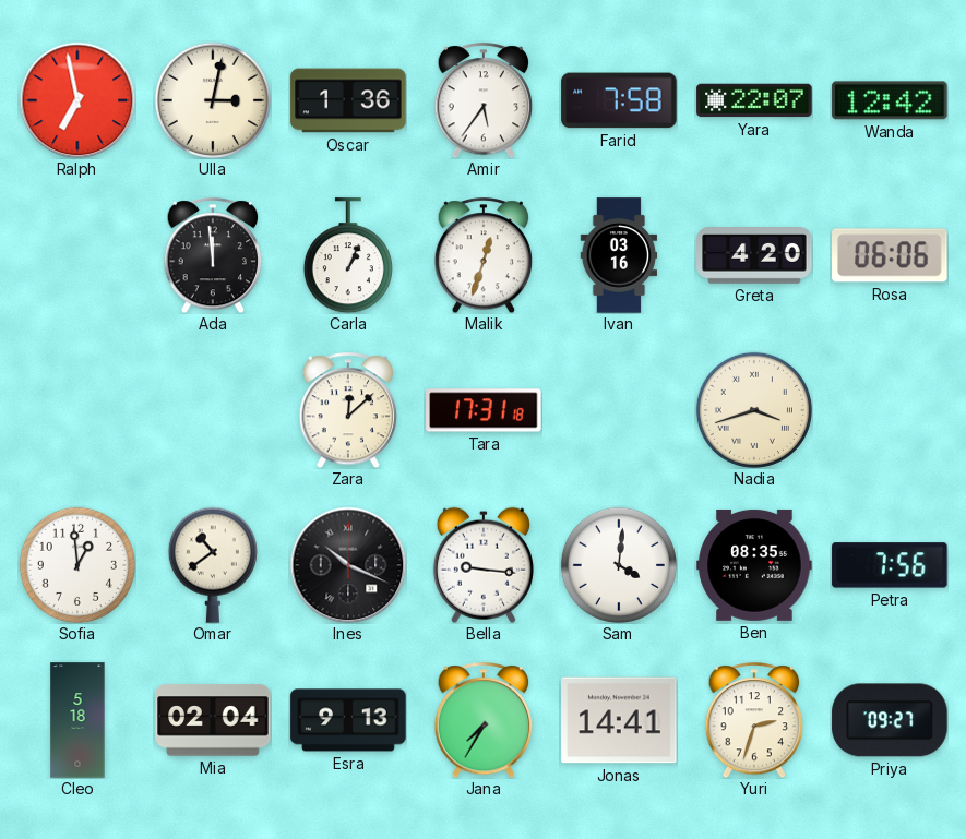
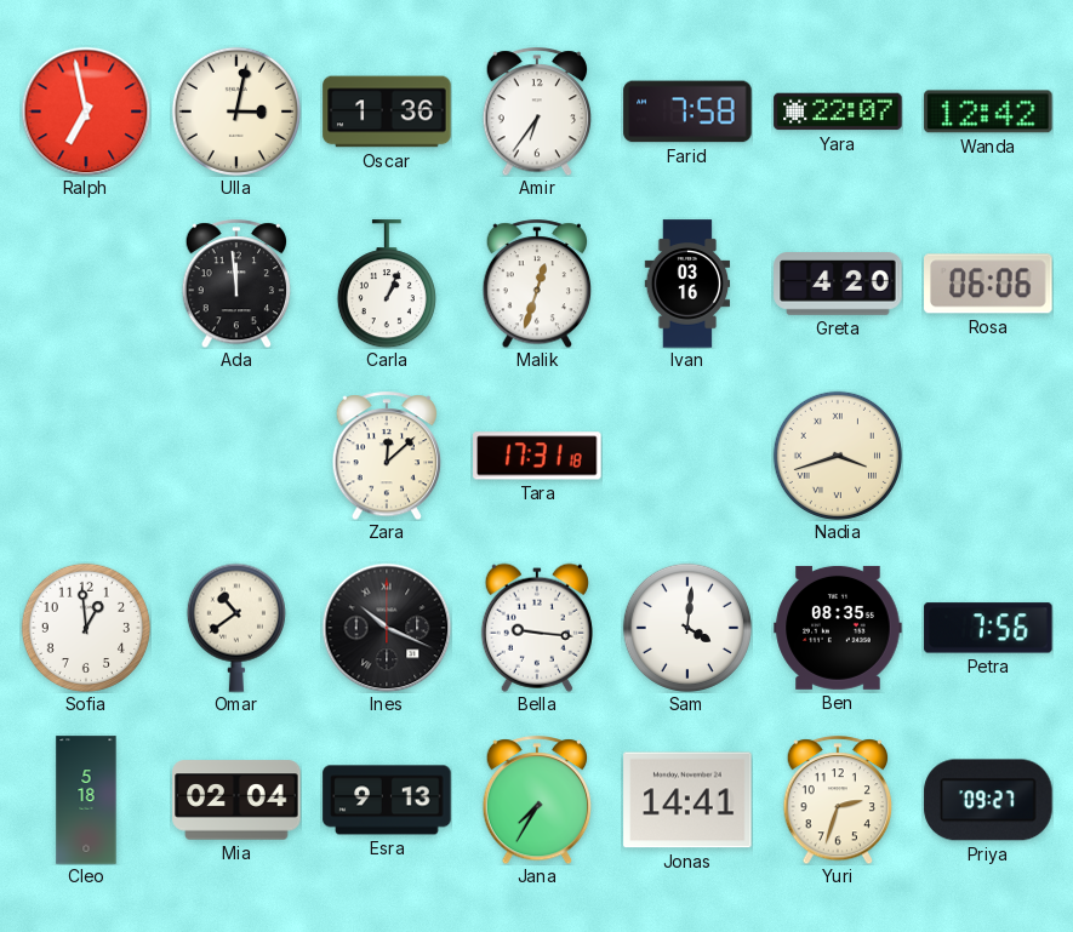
Amir: 5:36 -> 6:36 (537, 112)
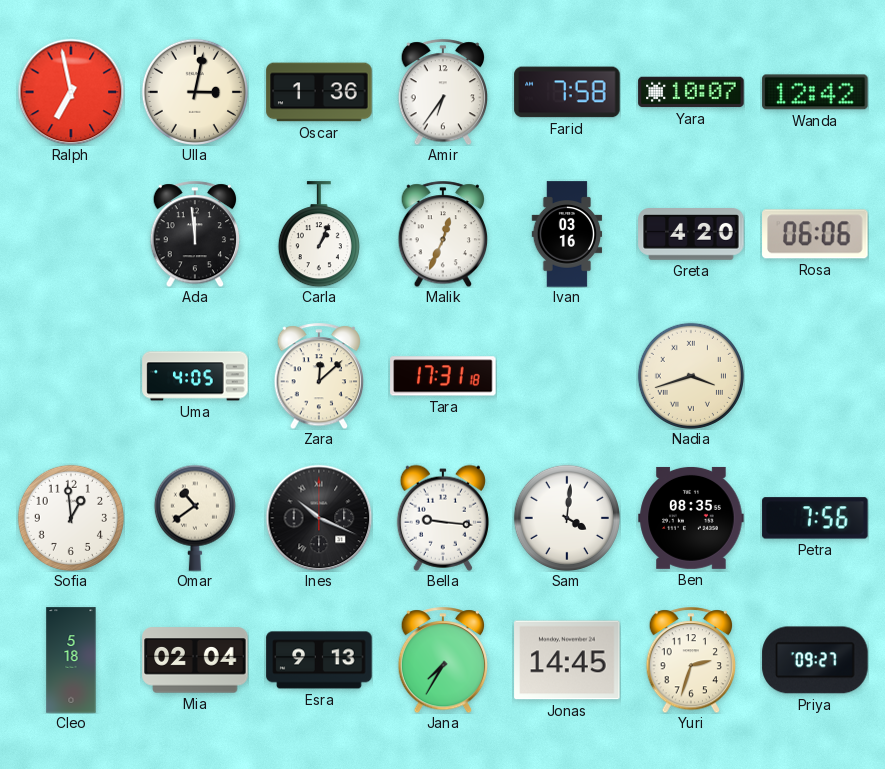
Yara: 22:07 -> 10:07 (691, 92)
Malik: 12:33 -> 12:34 (443, 234)
Uma: none -> 4:05 (195, 376)
Jonas: 14:41 -> 14:45 (567, 660)
